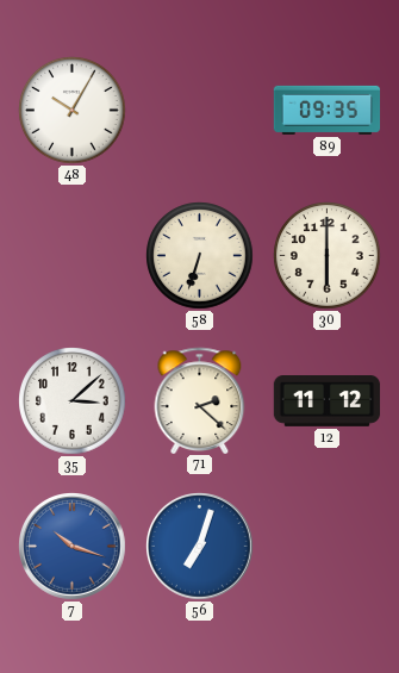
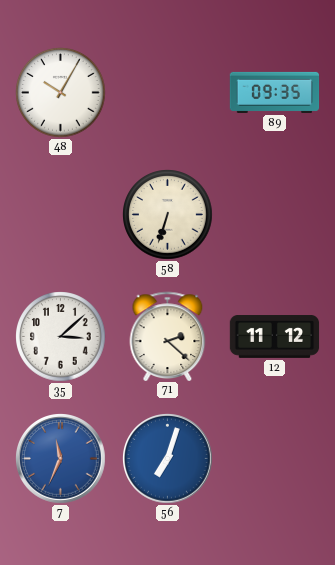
30: 6:00 -> none (328, 256)
7: 10:18 -> 11:34 (61, 459)
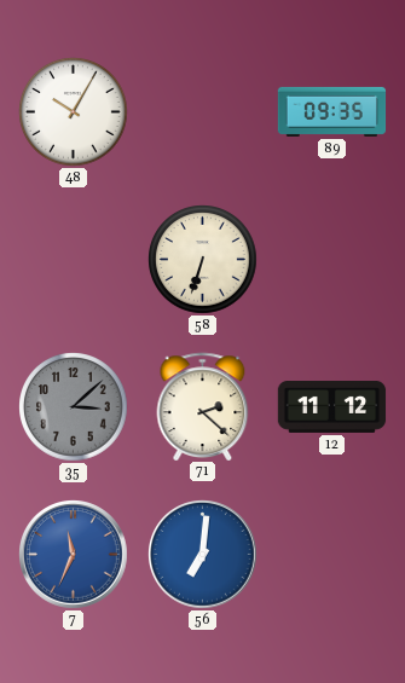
35 dial: white -> grey (74, 407)
56: 7:03 -> 7:01 (203, 555)
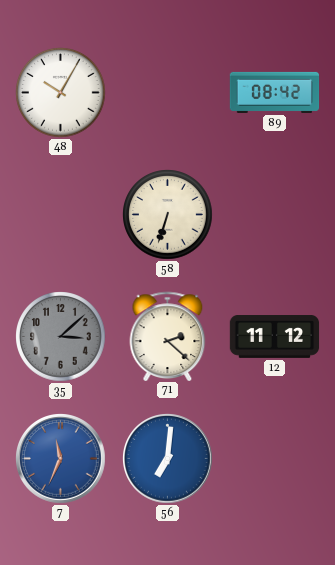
89: 09:35 -> 08:42 (275, 92)
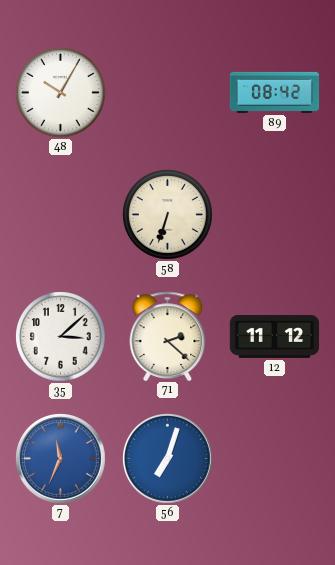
35 dial: grey -> white (61, 337)
56: 7:01 -> 7:03 (168, 459)
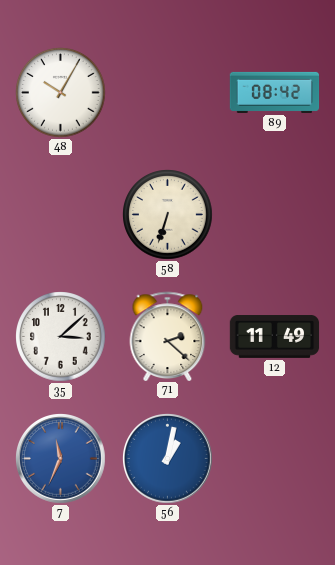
12: 11:12 -> 11:49 (275, 337)
56: 7:03 -> 1:02 (168, 459)
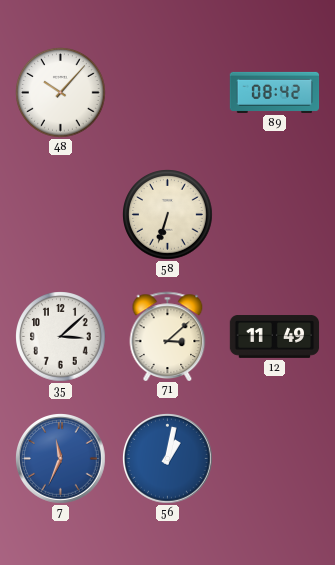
48: 10:05 -> 10:07 (61, 93)
71: 2:22 -> 3:08 (168, 336)
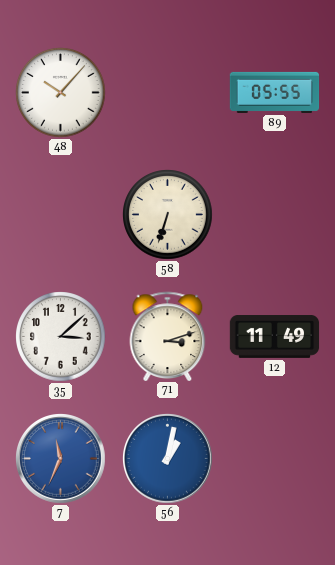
89: 08:42 -> 05:55 (275, 92)
71: 3:08 -> 3:12 (168, 336)
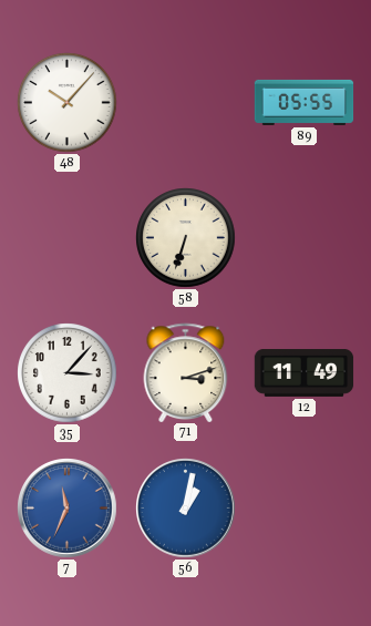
35: 3:08 -> 3:07 (68, 373)
